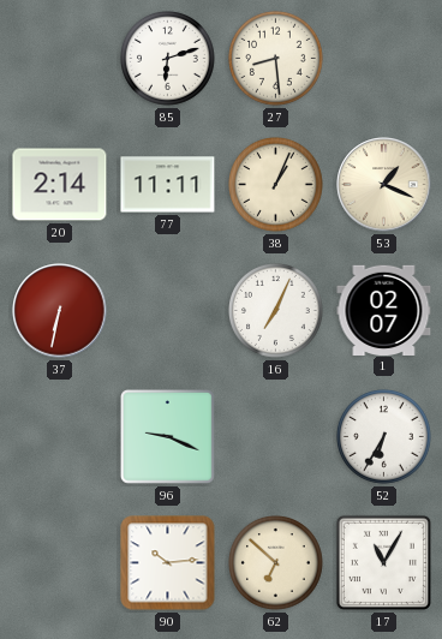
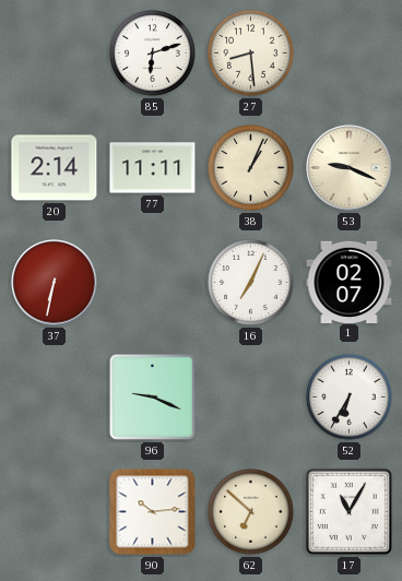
53: 1:19 -> 9:19 (350, 168)
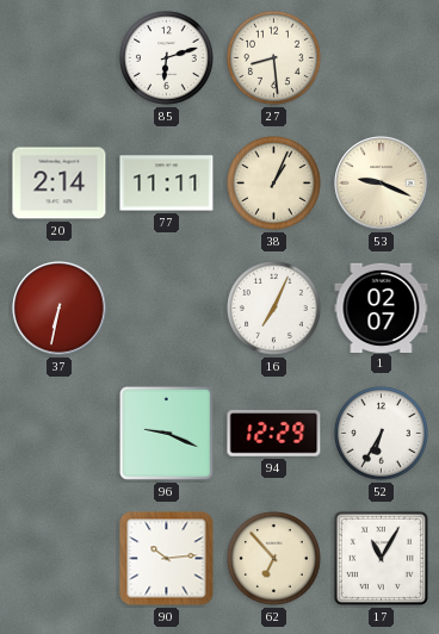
94: none -> 12:29 (274, 434)
62: 6:52 -> 6:53 (274, 559)
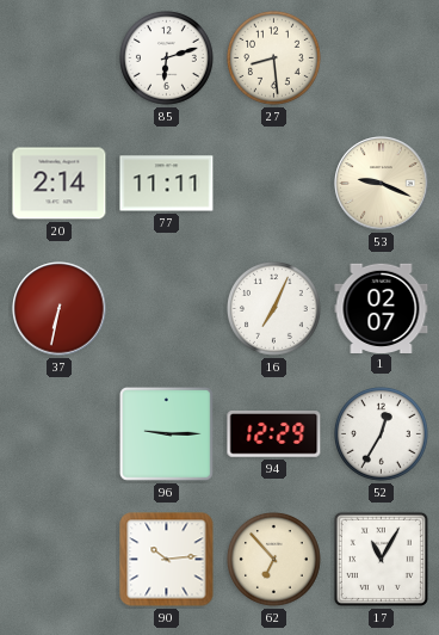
38: 1:04 -> none (274, 184)
96: 9:19 -> 9:15 (166, 433)
52: 6:35 -> 12:35 (382, 434)
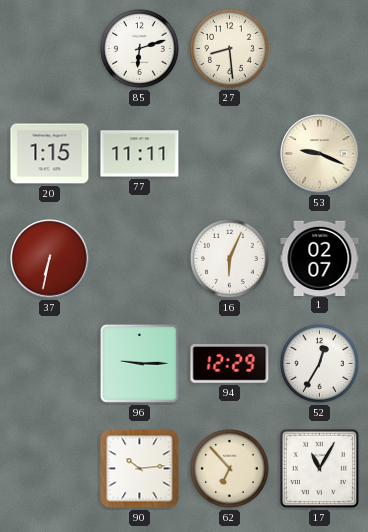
20: 2:14 -> 1:15 (50, 154)
16: 7:04 -> 6:04 (230, 259)
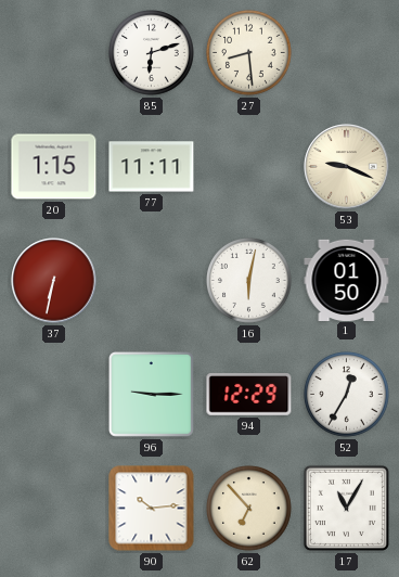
16: 6:04 -> 6:02 (249, 281)
1: 02:07 -> 01:50 (347, 280)
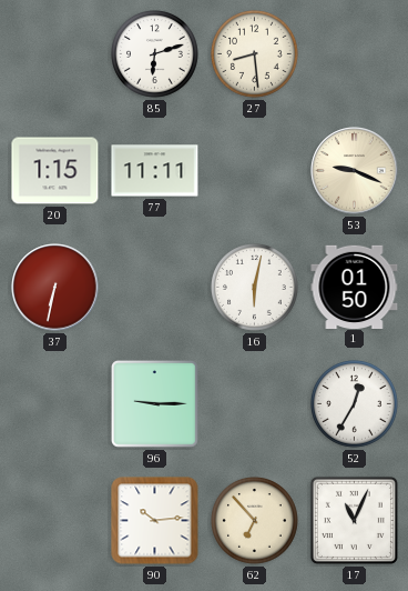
94: 12:29 -> none (249, 395)
17: 11:05 -> 11:04 (354, 520)
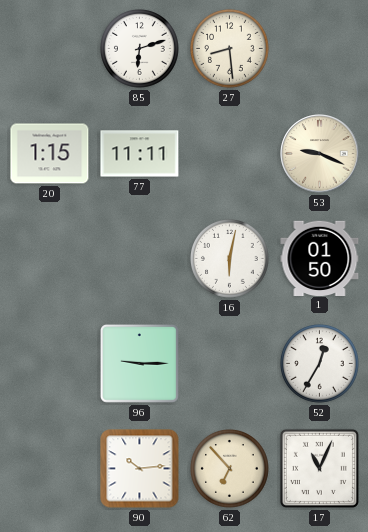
37: 6:32 -> none (55, 288)
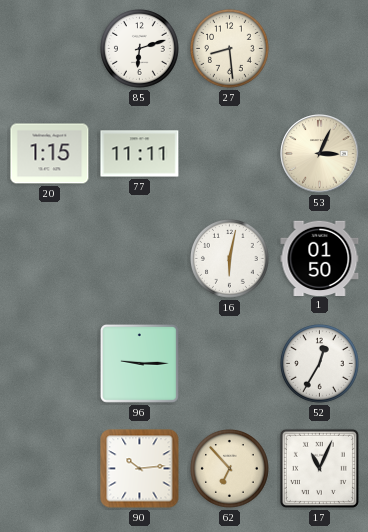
53: 9:19 -> 3:04 (320, 154)
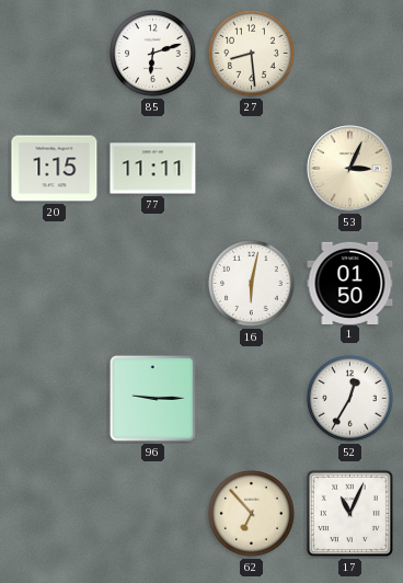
90: 10:14 -> none (140, 469)
